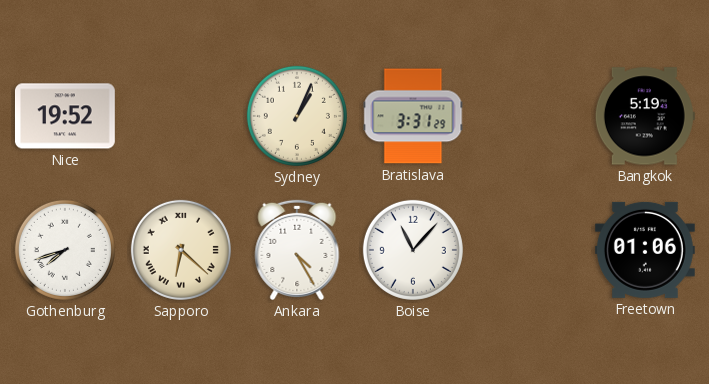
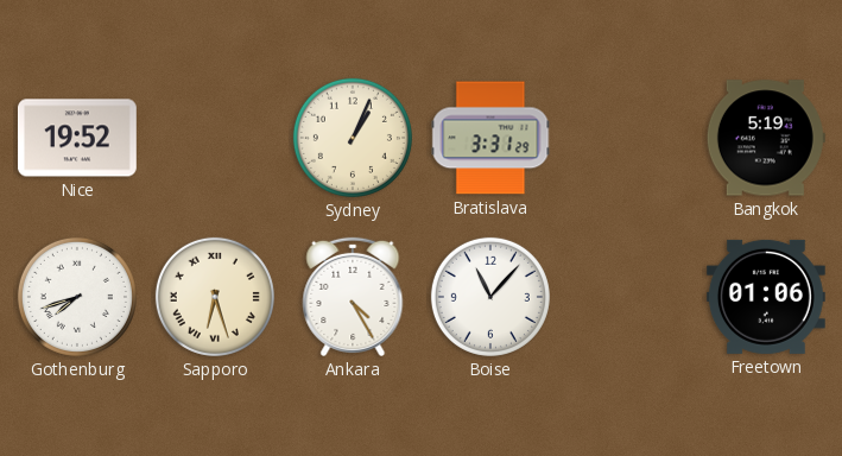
Sapporo: 6:22 -> 6:27 (215, 297)
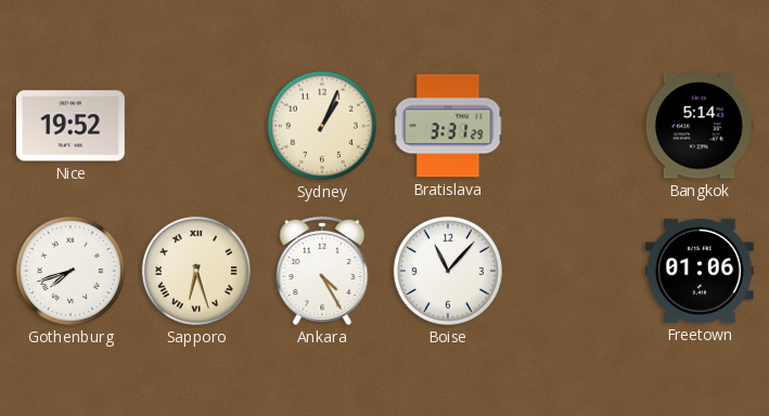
Bangkok: 5:19 -> 5:14 (700, 126)
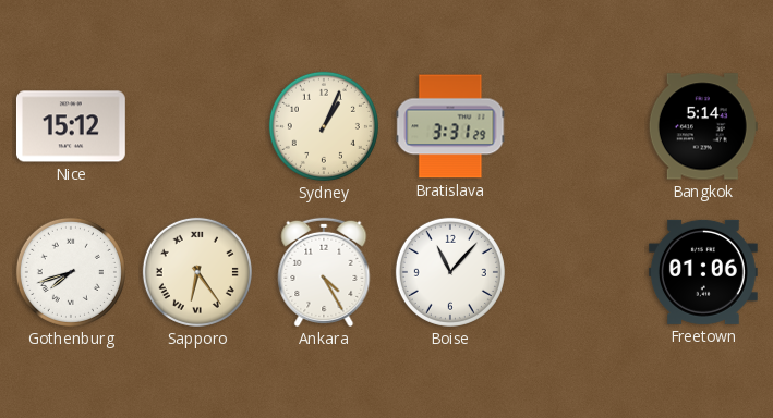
Nice: 19:52 -> 15:12 (71, 126)
Sapporo: 6:27 -> 6:24 (197, 272)
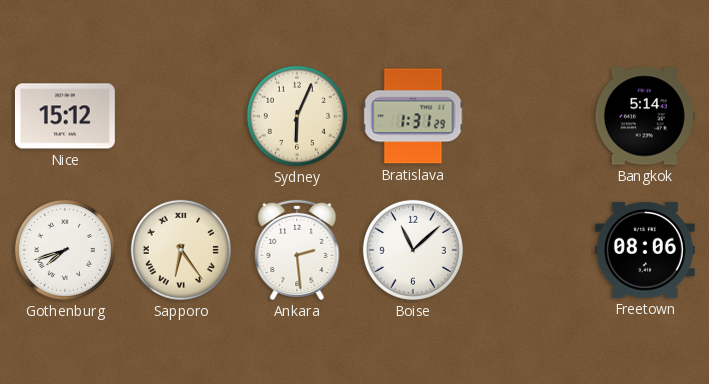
Sydney: 1:04 -> 6:04 (297, 116)
Bratislava: 3:31 -> 1:31 (413, 116)
Ankara: 4:25 -> 2:29 (297, 250)
Boise: 11:07 -> 11:08 (413, 250)
Freetown: 01:06 -> 08:06 (645, 250)
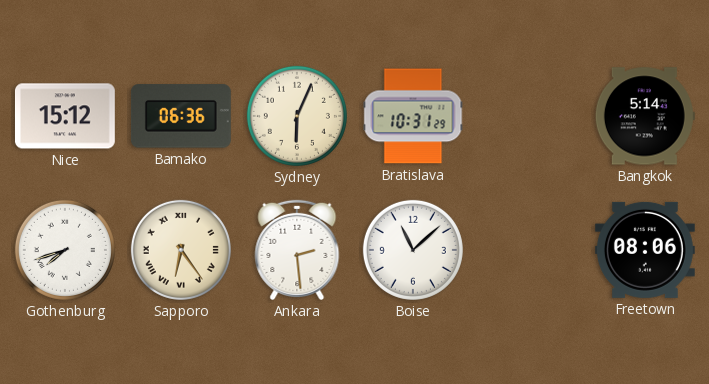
Bamako: none -> 06:36 (181, 116)
Bratislava: 1:31 -> 10:31 (413, 116)
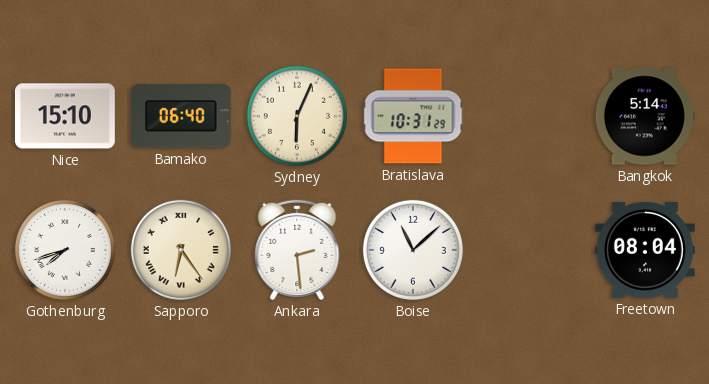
Nice: 15:12 -> 15:10 (65, 116)
Bamako: 06:36 -> 06:40 (181, 116)
Freetown: 08:06 -> 08:04 (645, 250)
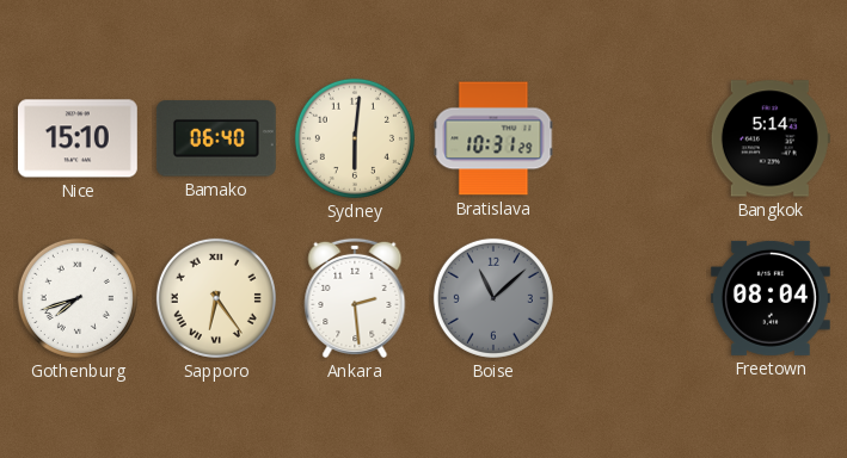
Sydney: 6:04 -> 6:01 (355, 138)
Boise dial: white -> grey (493, 298)
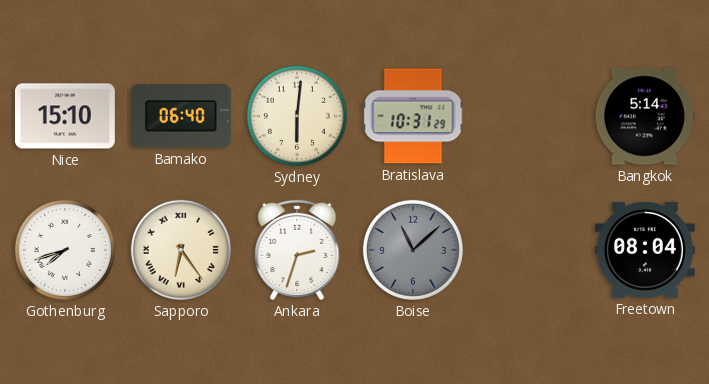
Ankara: 2:29 -> 2:33 (297, 250)
